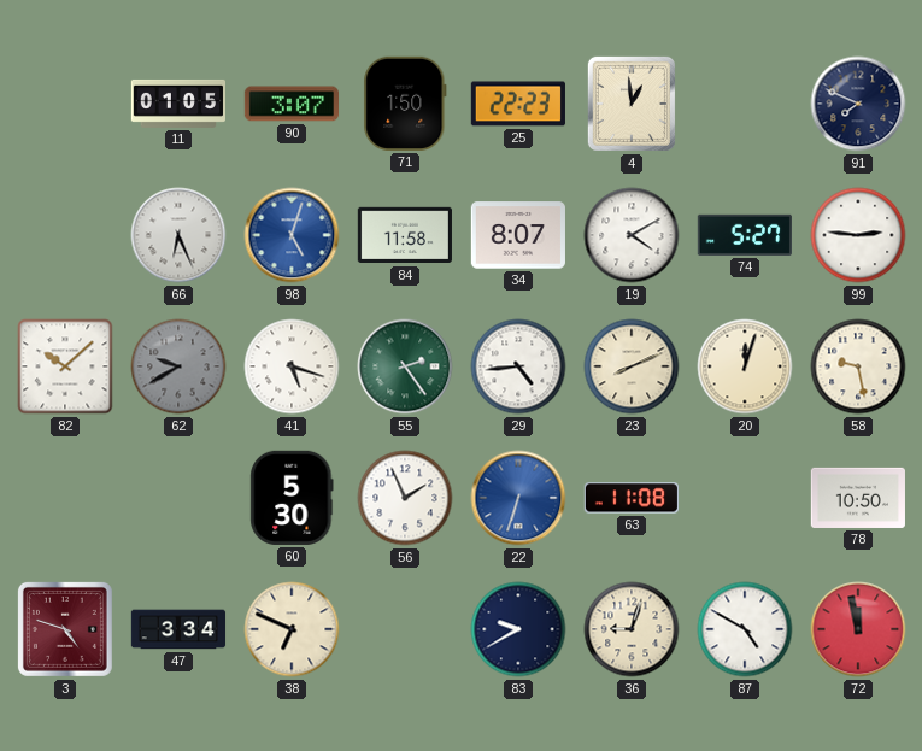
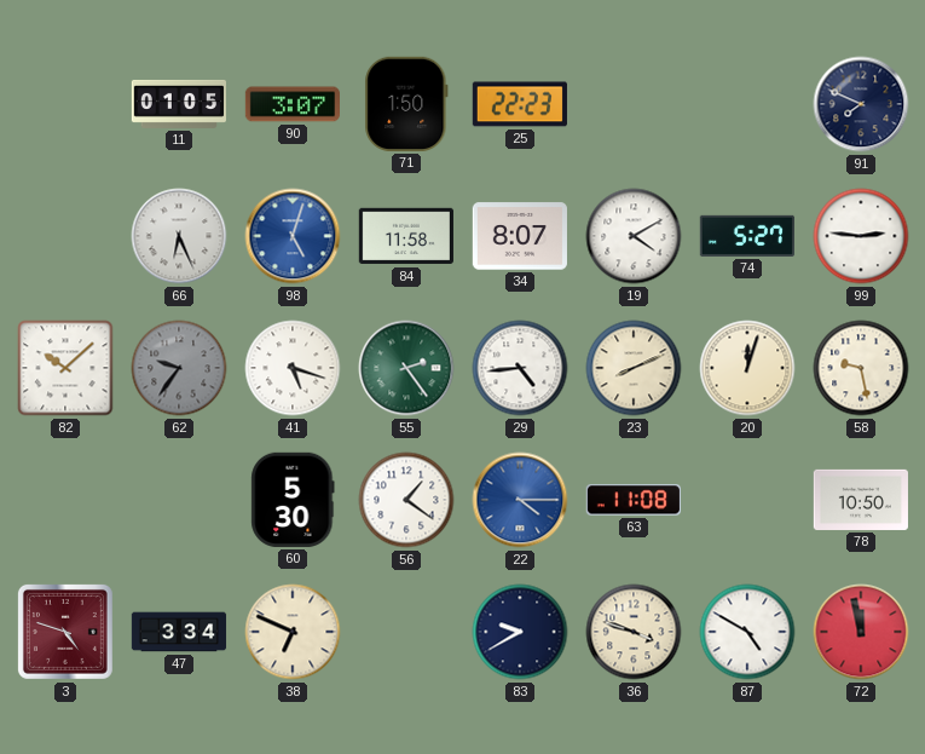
4: 12:59 -> none (632, 104)
62: 9:40 -> 9:36 (179, 368)
56: 1:56 -> 1:21 (406, 500)
22: 6:33 -> 4:15 (520, 500)
36: 9:03 -> 3:48 (634, 632)
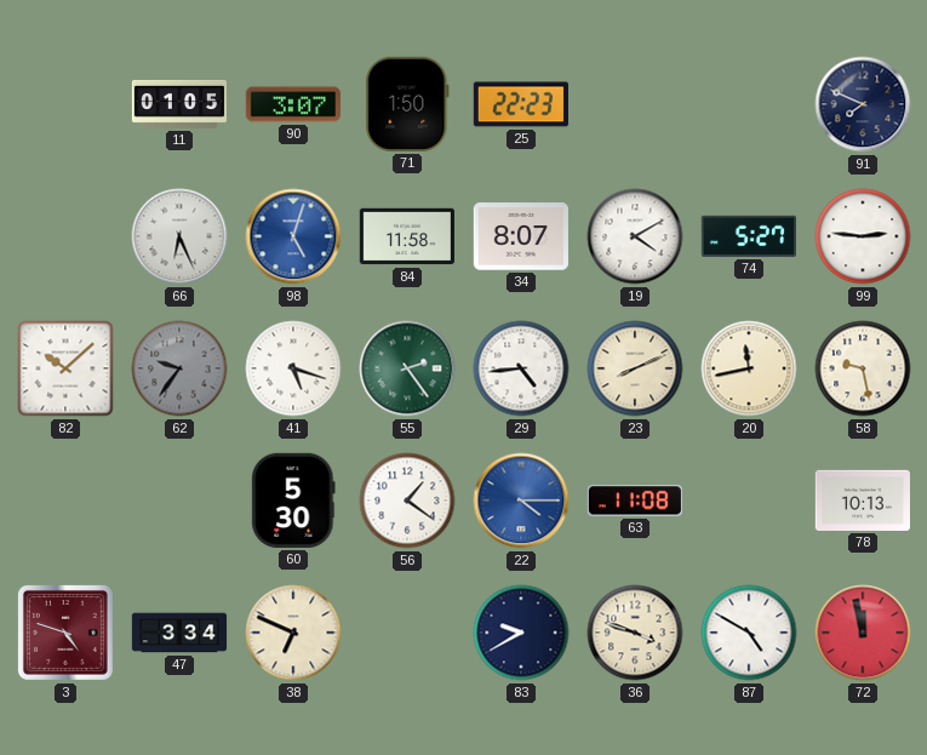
20: 12:03 -> 11:43 (749, 368)
78: 10:50 -> 10:13 (862, 501)
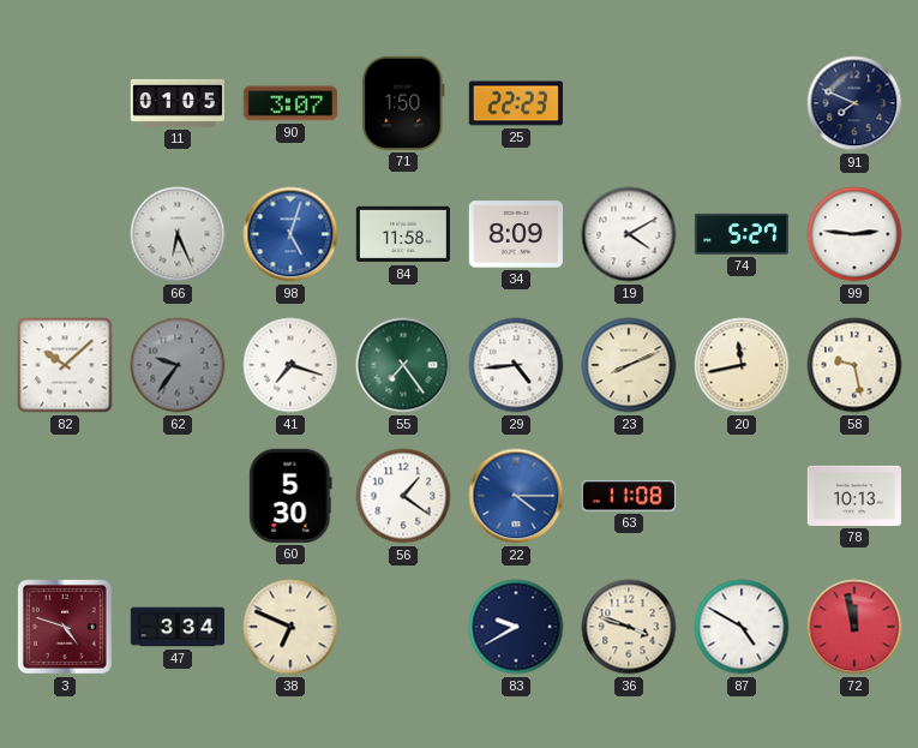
34: 8:07 -> 8:09 (516, 234)
41: 5:18 -> 7:18 (290, 365)
55: 2:24 -> 7:24 (403, 365)
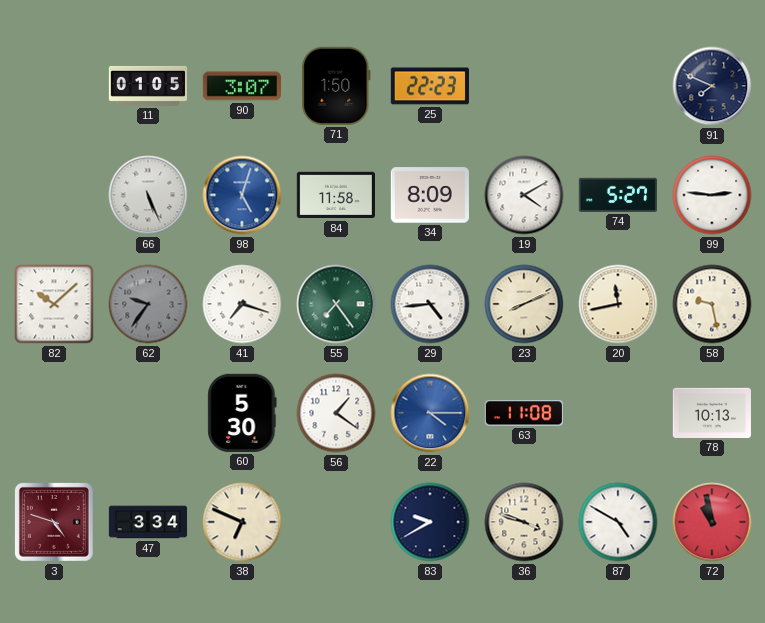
66: 6:26 -> 5:26 (148, 195)
72: 11:58 -> 10:58 (712, 522)
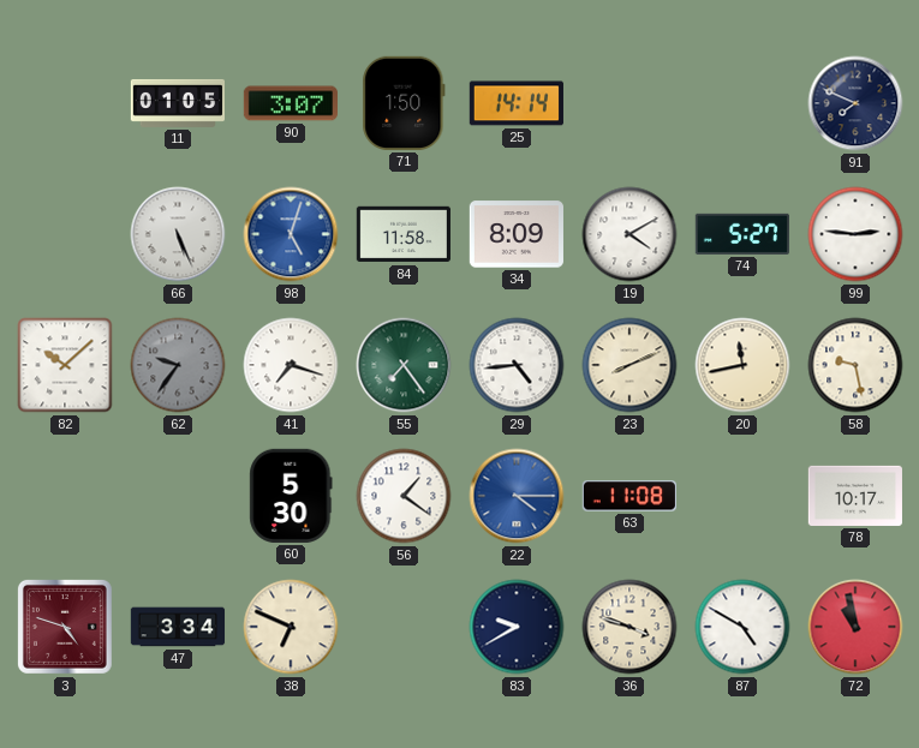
25: 22:23 -> 14:14 (517, 103)
78: 10:13 -> 10:17 (854, 496)
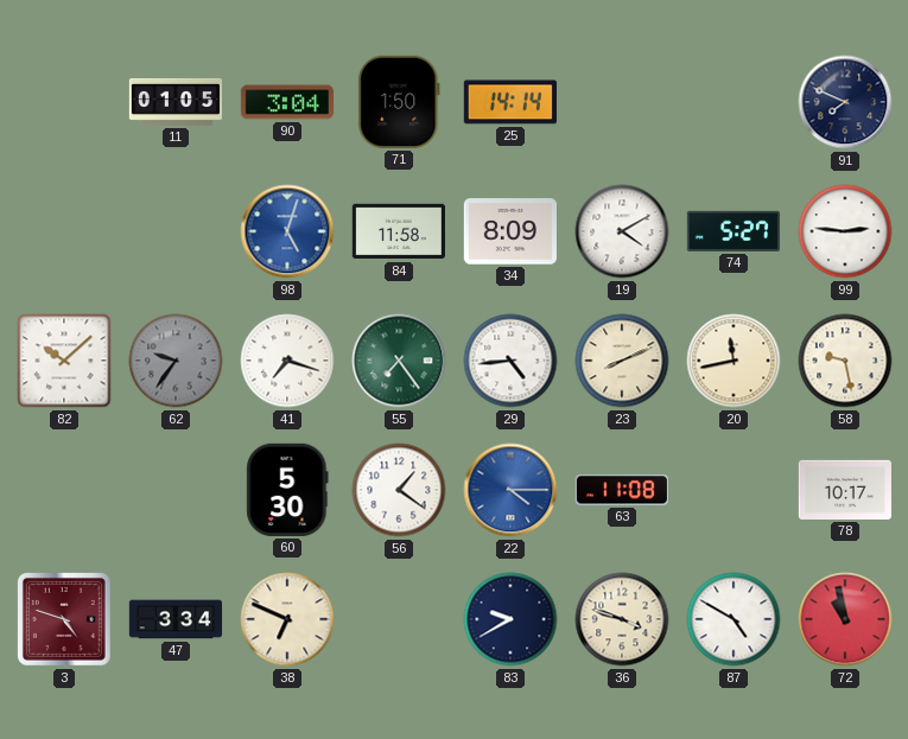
90: 3:07 -> 3:04 (286, 102)
66: 5:26 -> none (178, 234)
